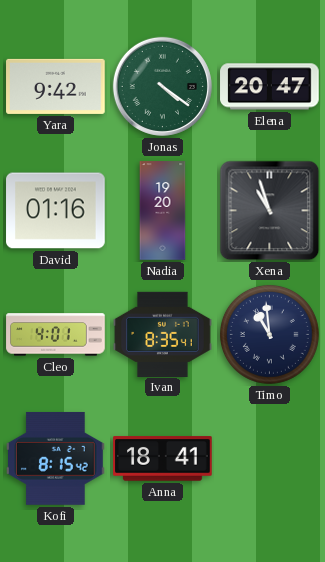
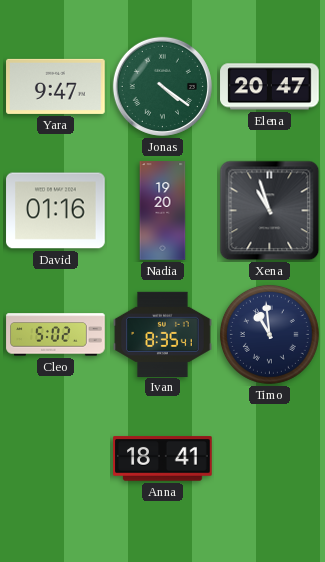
Yara: 9:42 -> 9:47 (56, 86)
Cleo: 4:01 -> 5:02 (56, 335)
Kofi: 8:15 -> none (56, 459)
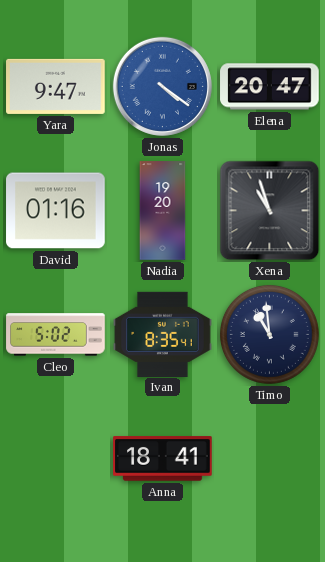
Jonas dial: green -> blue (162, 86)
